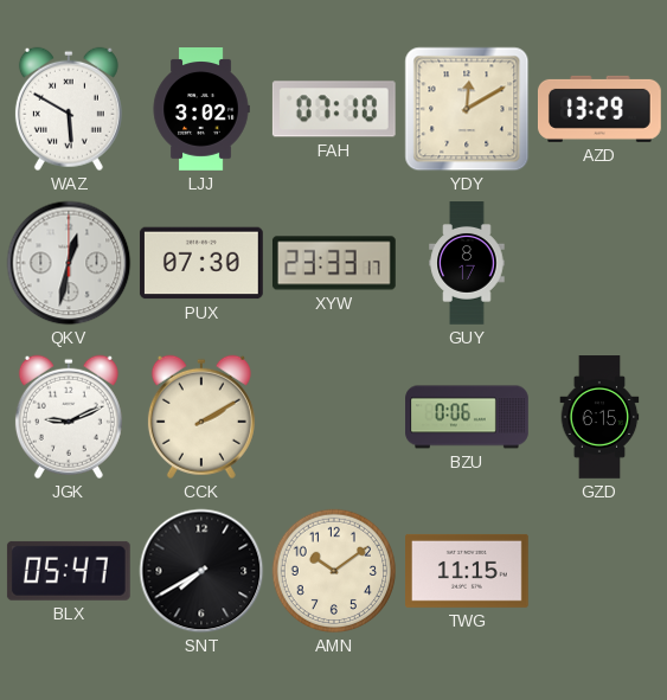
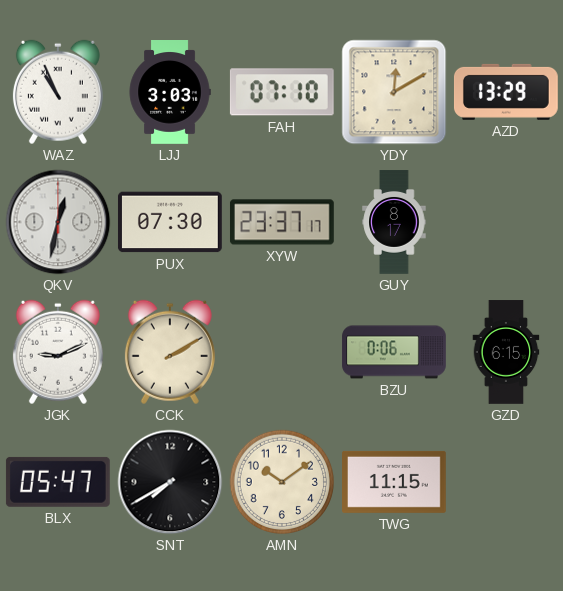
WAZ: 5:50 -> 10:56 (58, 92)
LJJ: 3:02 -> 3:03 (170, 92)
XYW: 23:33 -> 23:37 (282, 222)
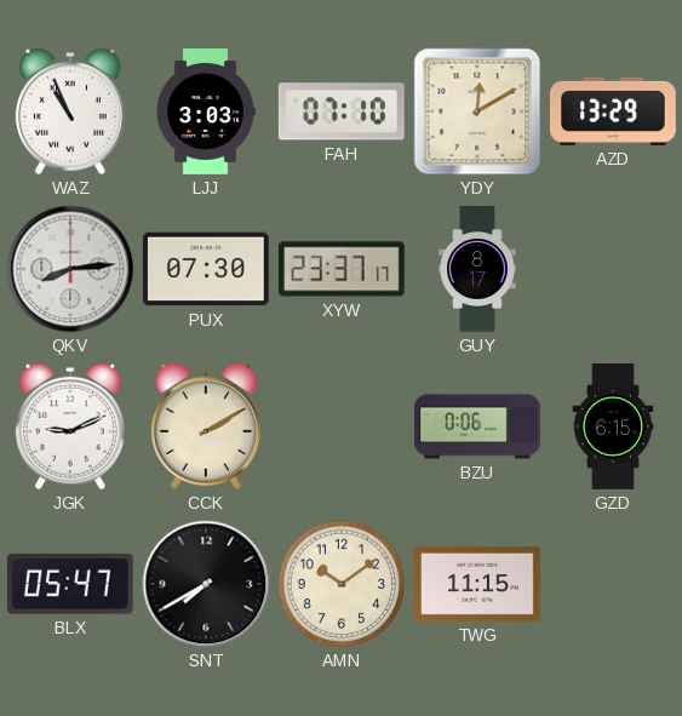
QKV: 12:32 -> 8:14 (70, 269)
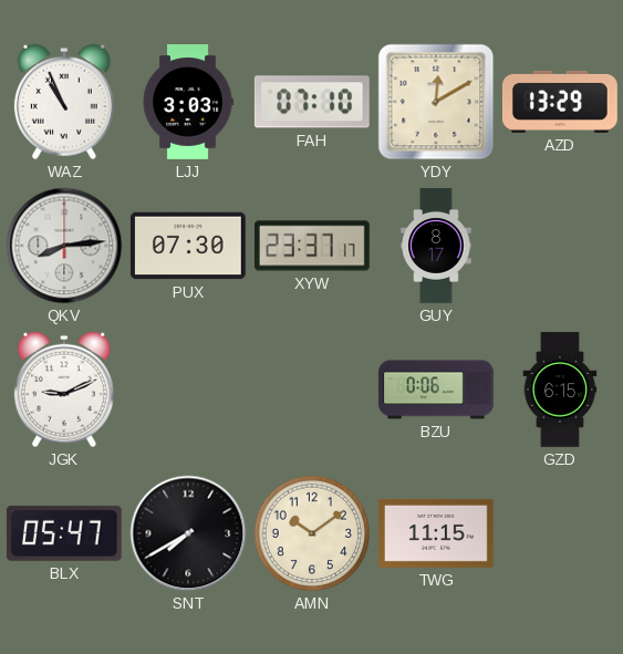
CCK: 2:10 -> none (206, 426)
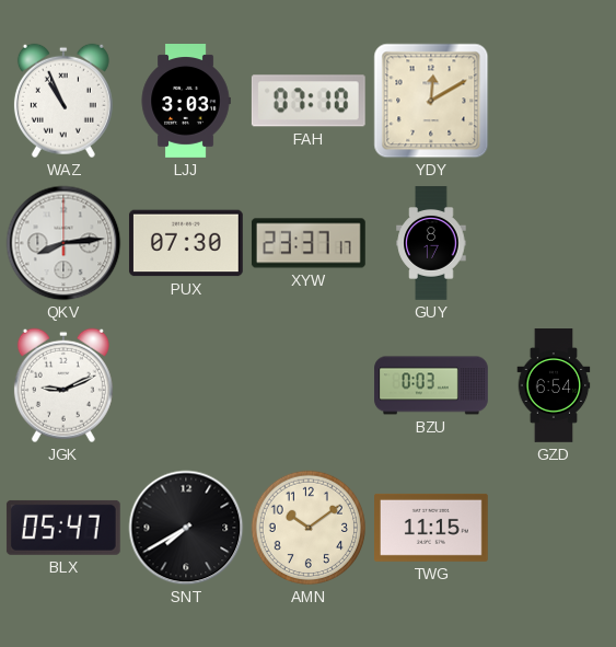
AZD: 13:29 -> none (560, 102)
BZU: 0:06 -> 0:03 (431, 385)
GZD: 6:15 -> 6:54 (554, 385)
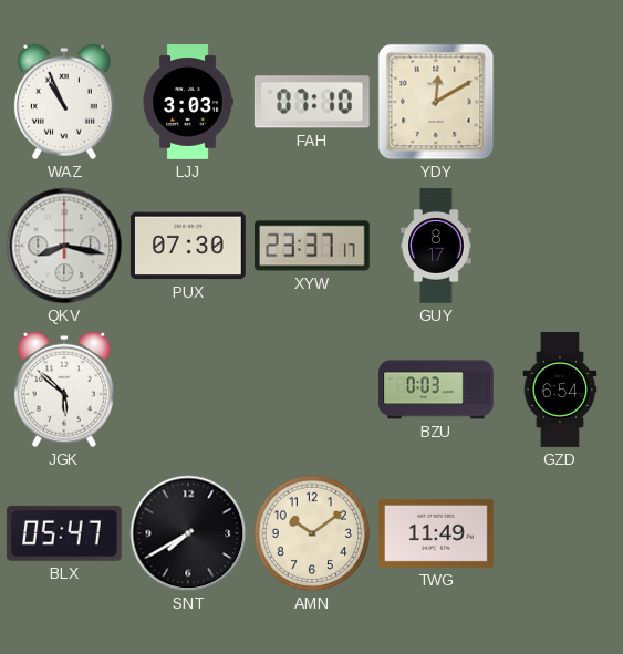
QKV: 8:14 -> 8:17 (64, 246)
JGK: 9:11 -> 5:52 (64, 390)
TWG: 11:15 -> 11:49 (437, 533)
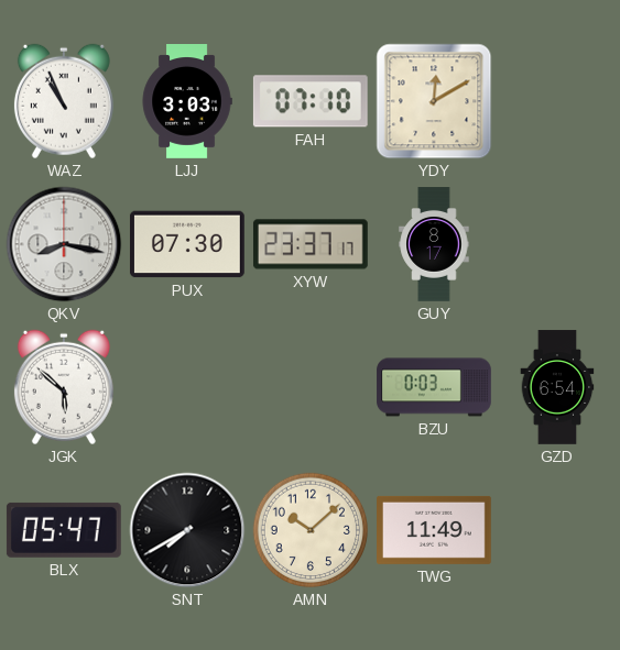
AMN: 10:09 -> 10:08 (311, 530)
